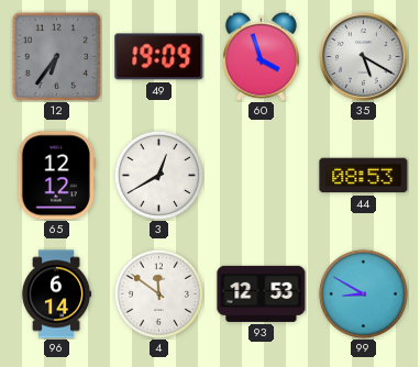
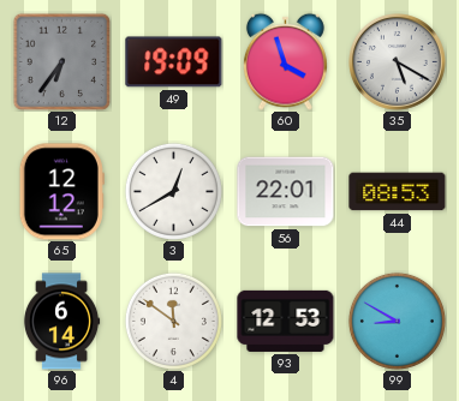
56: none -> 22:01 (286, 192)
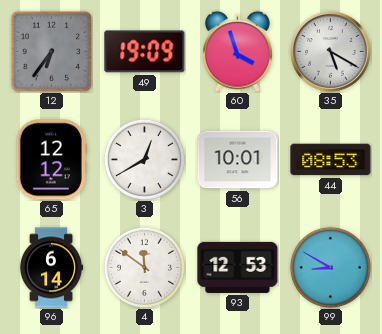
56: 22:01 -> 10:01 (238, 160)
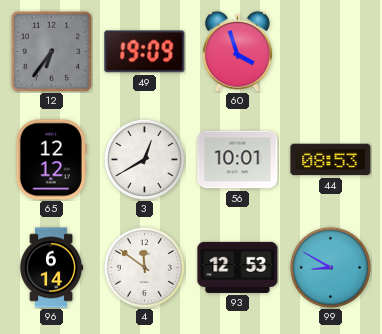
35: 5:20 -> none (331, 52)
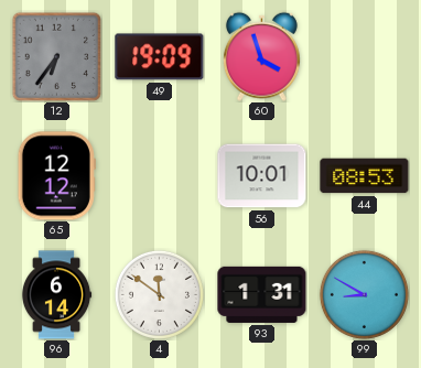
3: 12:40 -> none (144, 159)
93: 12:53 -> 1:31 (262, 294)
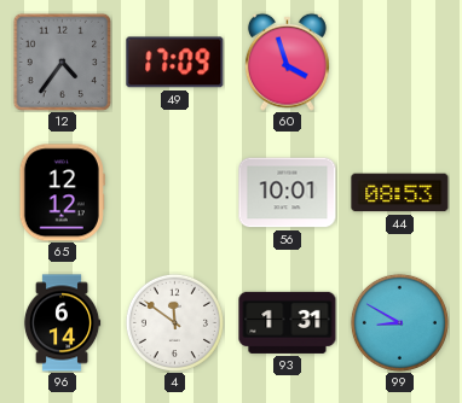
12: 6:36 -> 4:36 (62, 62)
49: 19:09 -> 17:09 (175, 63)
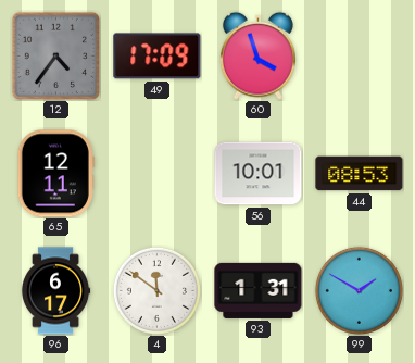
65: 12:12 -> 12:11 (55, 174)
96: 6:14 -> 6:17 (55, 291)
99: 8:50 -> 1:50 (359, 290)
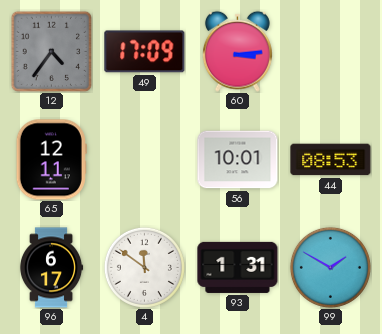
60: 3:57 -> 3:14 (237, 51)
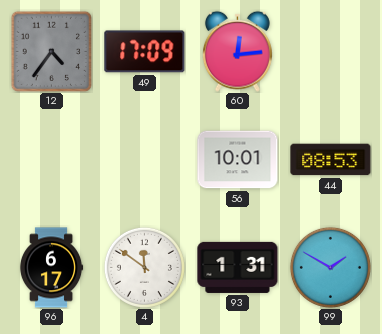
60: 3:14 -> 12:14 (237, 51)
65: 12:11 -> none (51, 160)
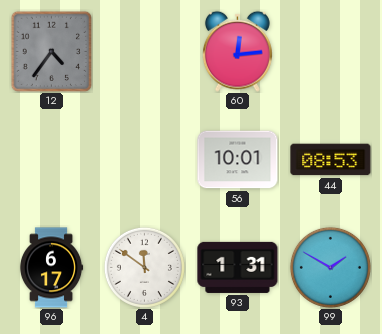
49: 17:09 -> none (145, 52)
